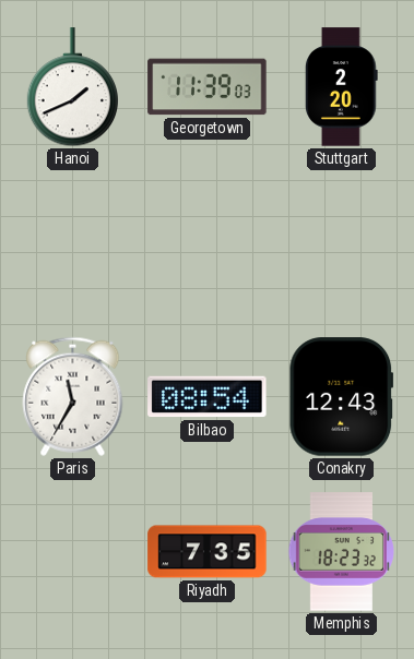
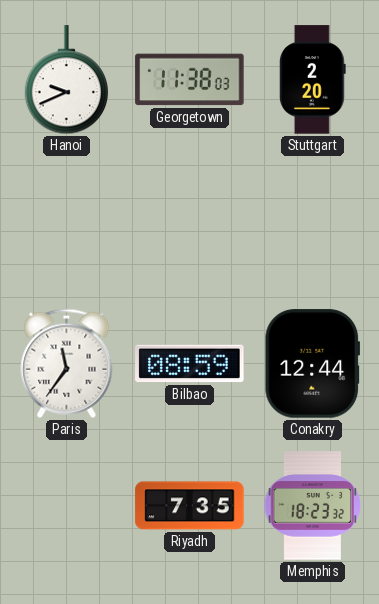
Hanoi: 1:41 -> 9:41 (66, 80)
Georgetown: 11:39 -> 11:38 (190, 80)
Paris: 11:35 -> 11:36 (67, 363)
Bilbao: 08:54 -> 08:59 (190, 364)
Conakry: 12:43 -> 12:44 (313, 364)
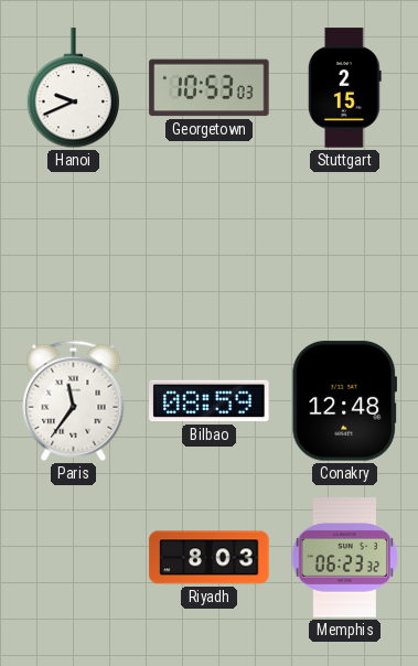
Georgetown: 11:38 -> 10:53 (210, 88)
Stuttgart: 2:20 -> 2:15 (345, 88)
Conakry: 12:44 -> 12:48 (345, 401)
Riyadh: 7:35 -> 8:03 (210, 558)
Memphis: 18:23 -> 06:23 (344, 558)
